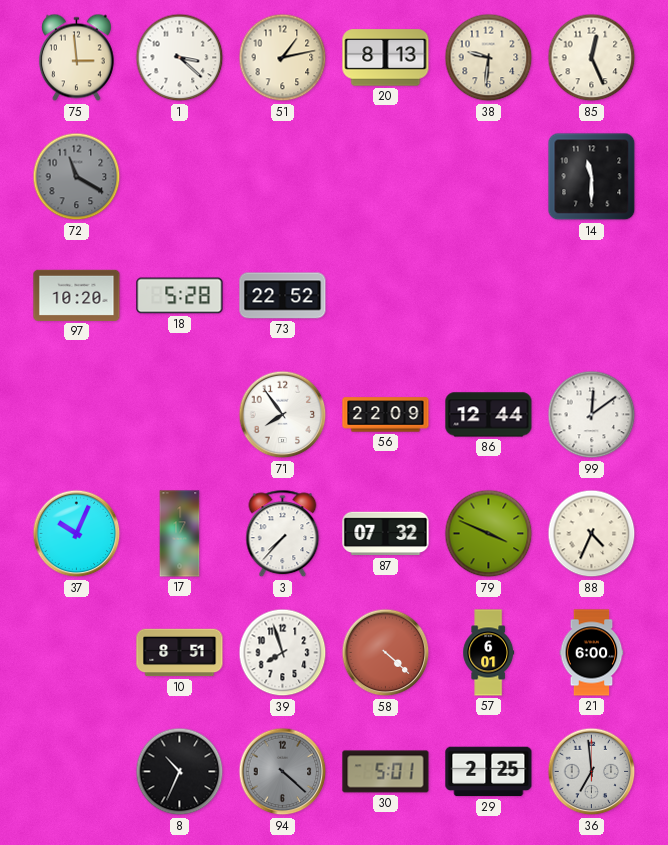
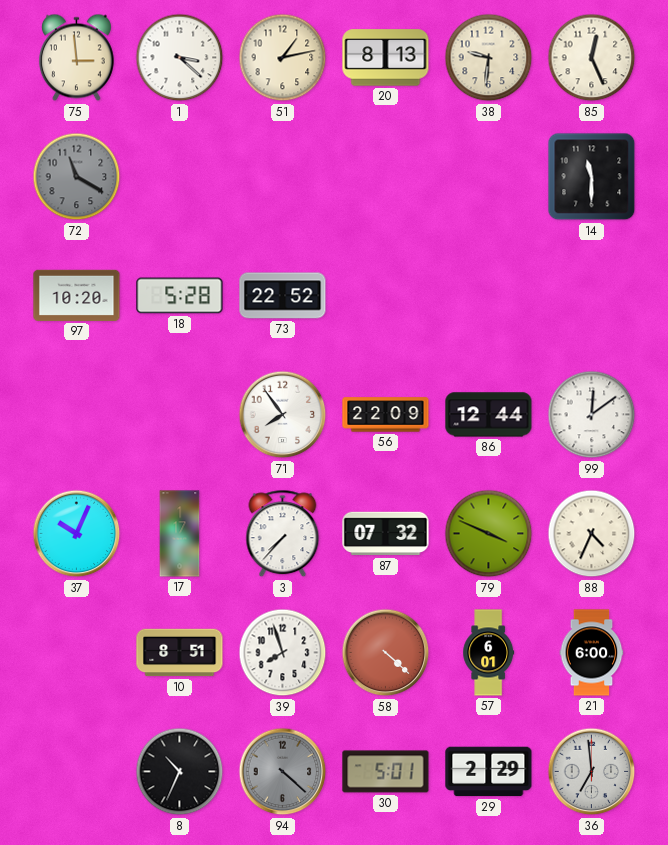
29: 2:25 -> 2:29 (489, 772)
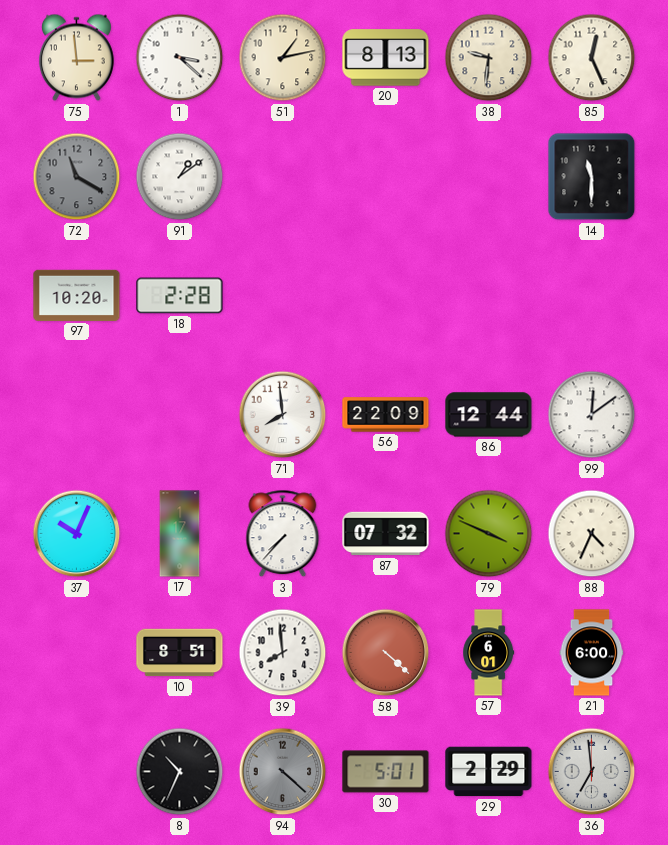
91: none -> 1:09 (180, 177)
18: 5:28 -> 2:28 (180, 296)
73: 22:52 -> none (283, 296)
71: 7:54 -> 7:59 (283, 415)
39: 7:57 -> 7:59 (283, 653)
